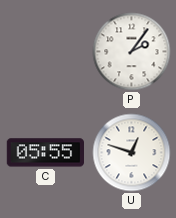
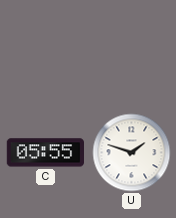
P: 2:06 -> none (132, 52)
U: 12:48 -> 1:48 (132, 153)
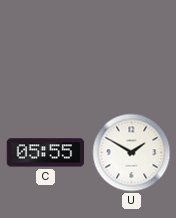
U: 1:48 -> 1:50 (132, 153)
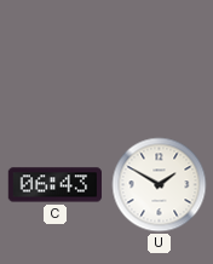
C: 05:55 -> 06:43 (54, 185)
